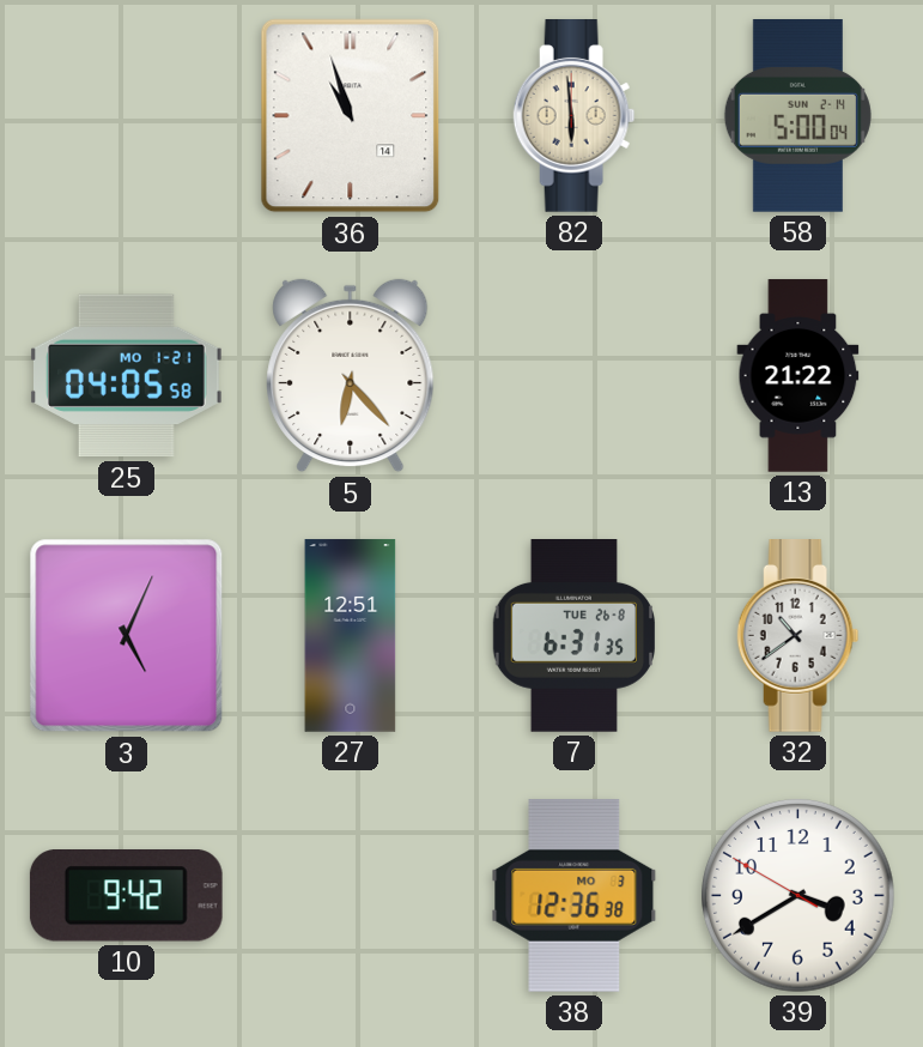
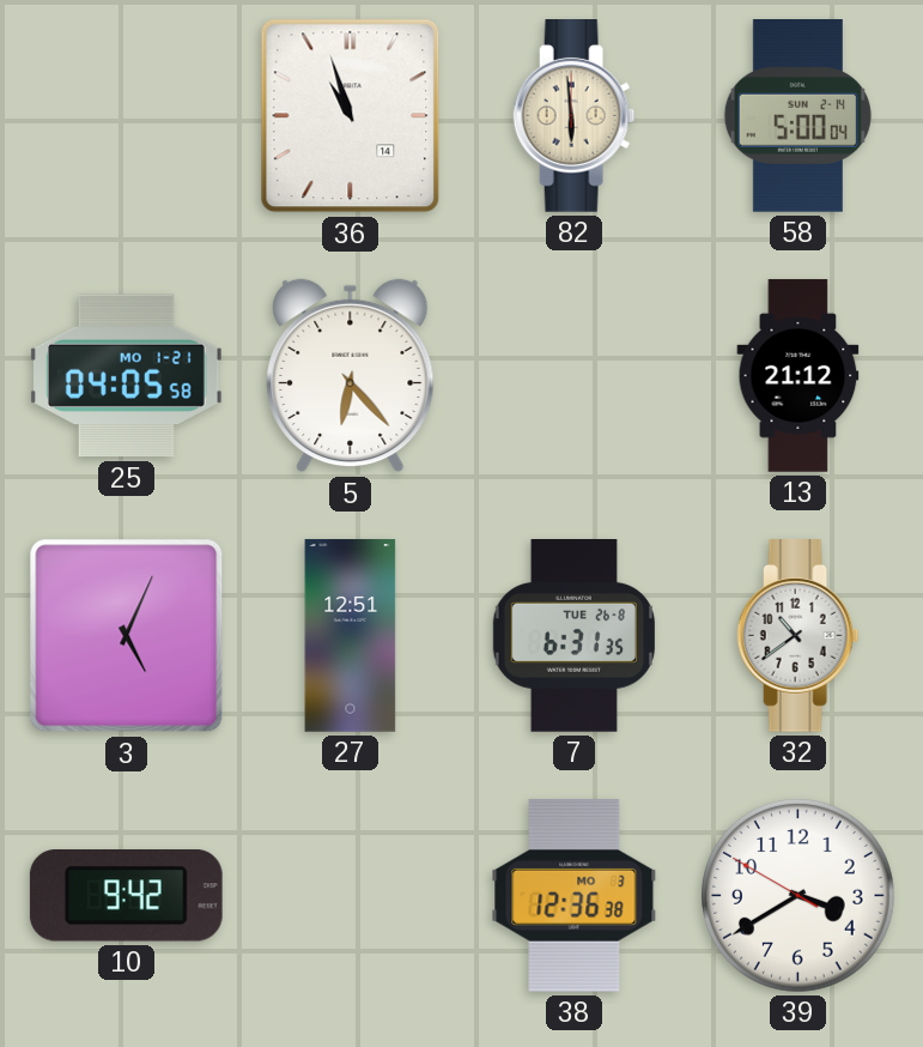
13: 21:22 -> 21:12 (798, 376)
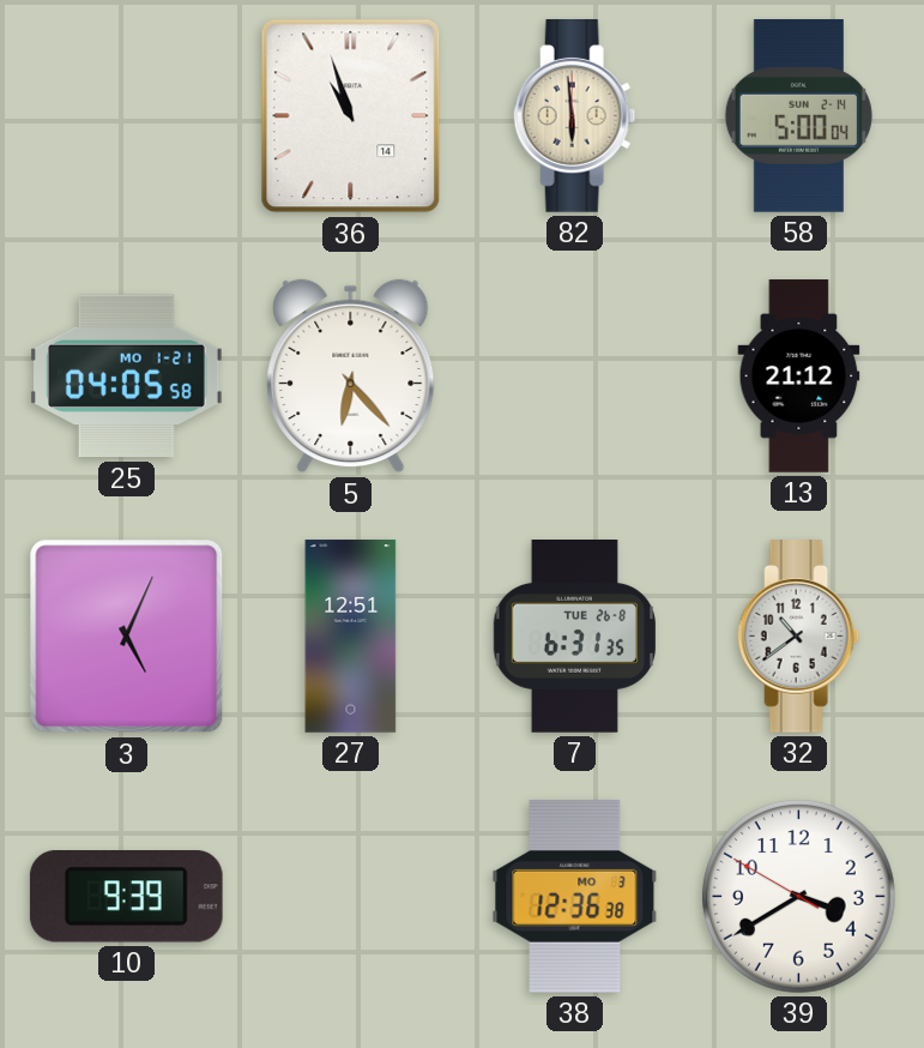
10: 9:42 -> 9:39 (126, 897)
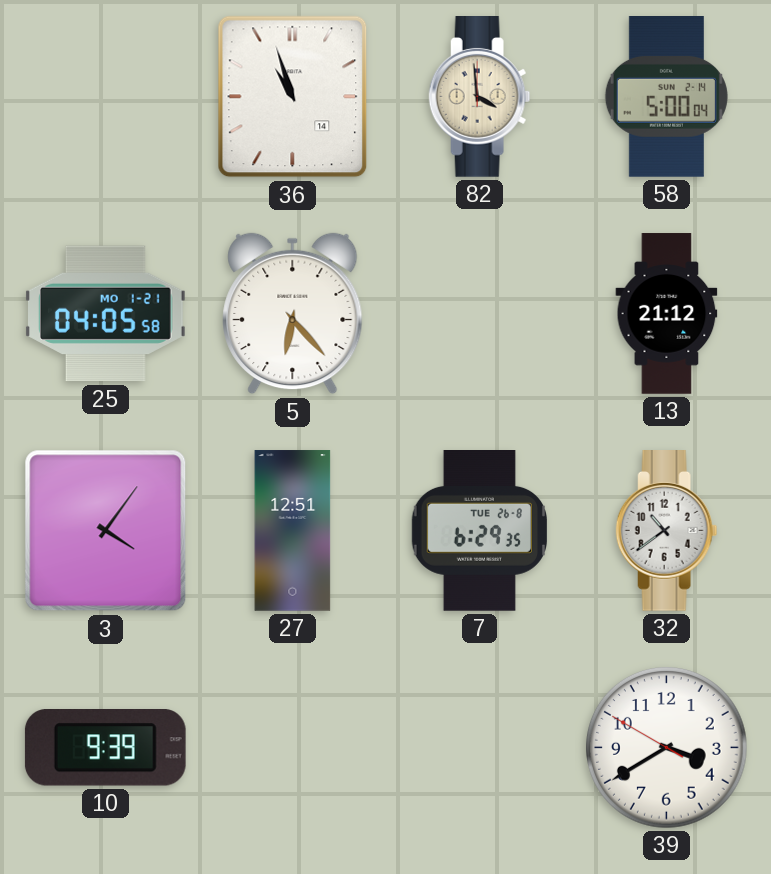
82: 5:59 -> 3:59 (480, 97)
3: 5:04 -> 4:06 (106, 531)
7: 6:31 -> 6:29 (479, 531)
38: 12:36 -> none (575, 896)
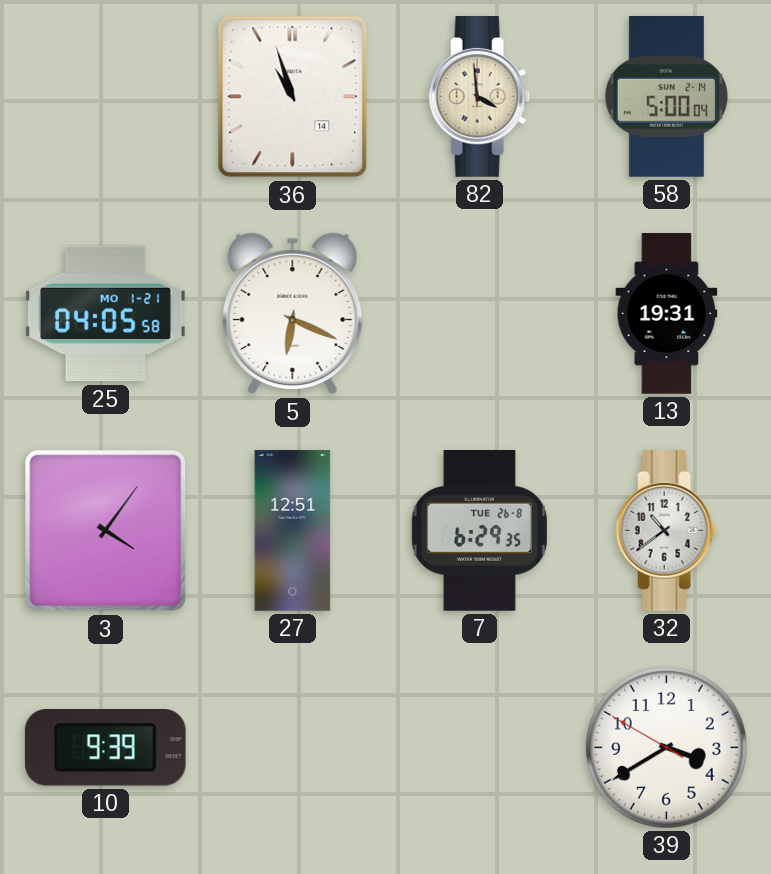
5: 6:23 -> 6:19 (293, 314)
13: 21:12 -> 19:31 (667, 314)
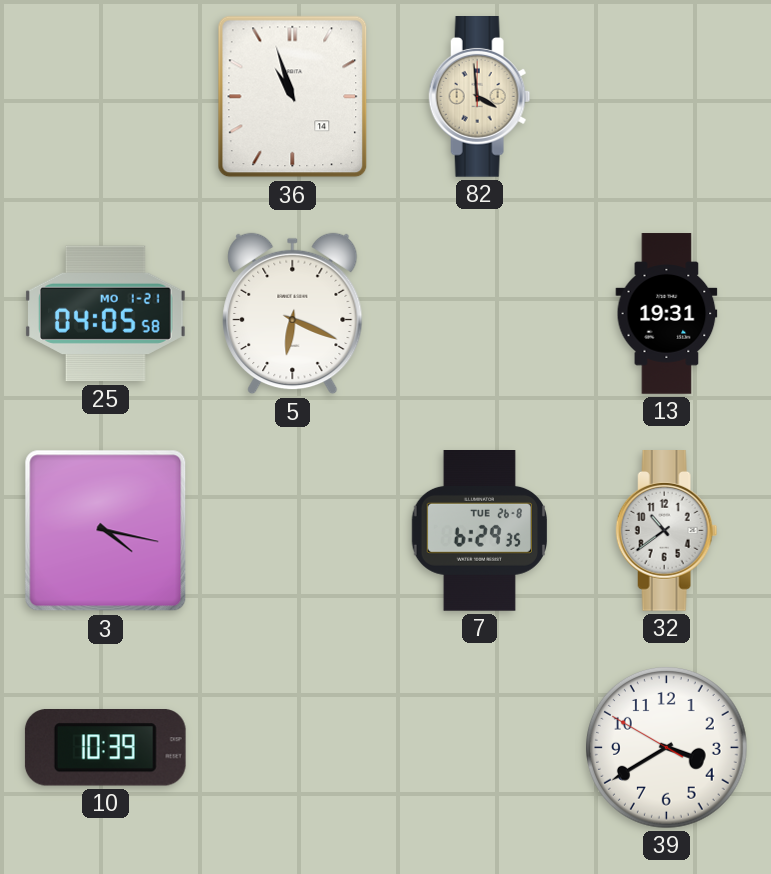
58: 5:00 -> none (666, 97)
3: 4:06 -> 4:17 (106, 531)
27: 12:51 -> none (293, 531)
10: 9:39 -> 10:39 (105, 748)
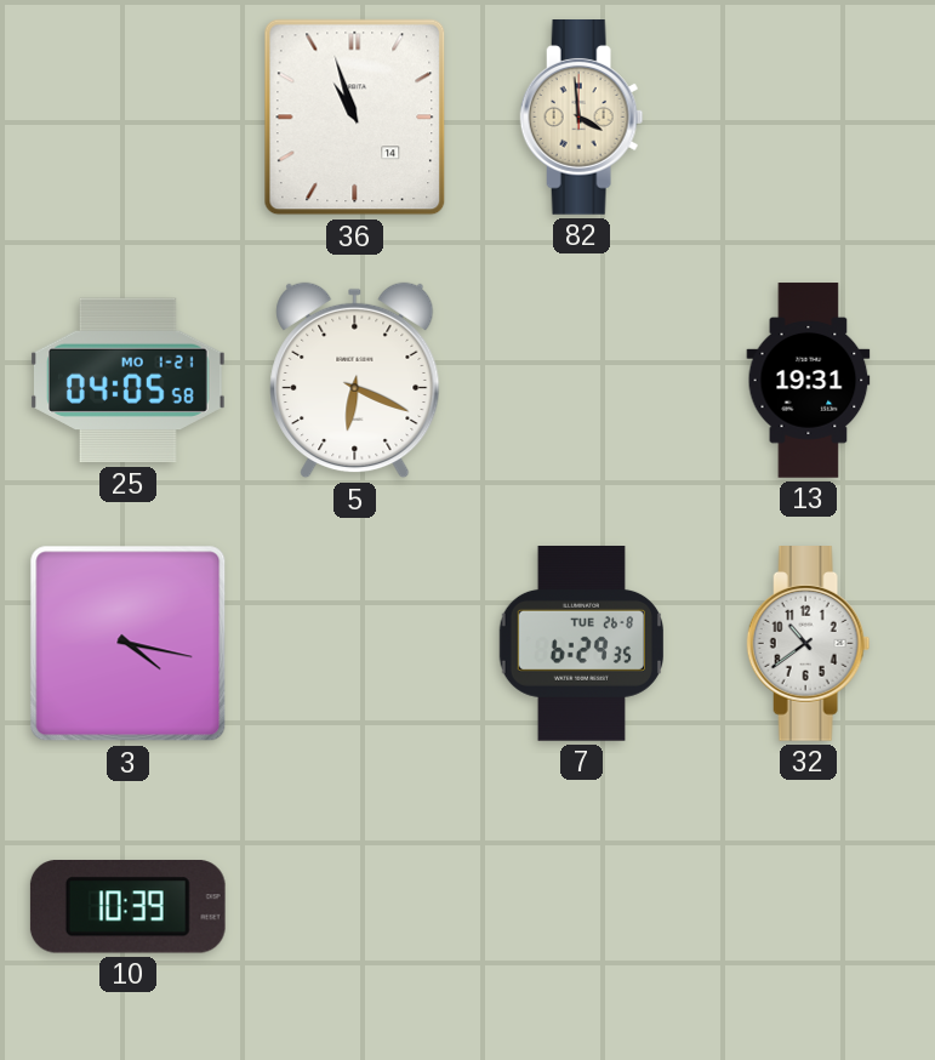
39: 3:39 -> none (667, 748)
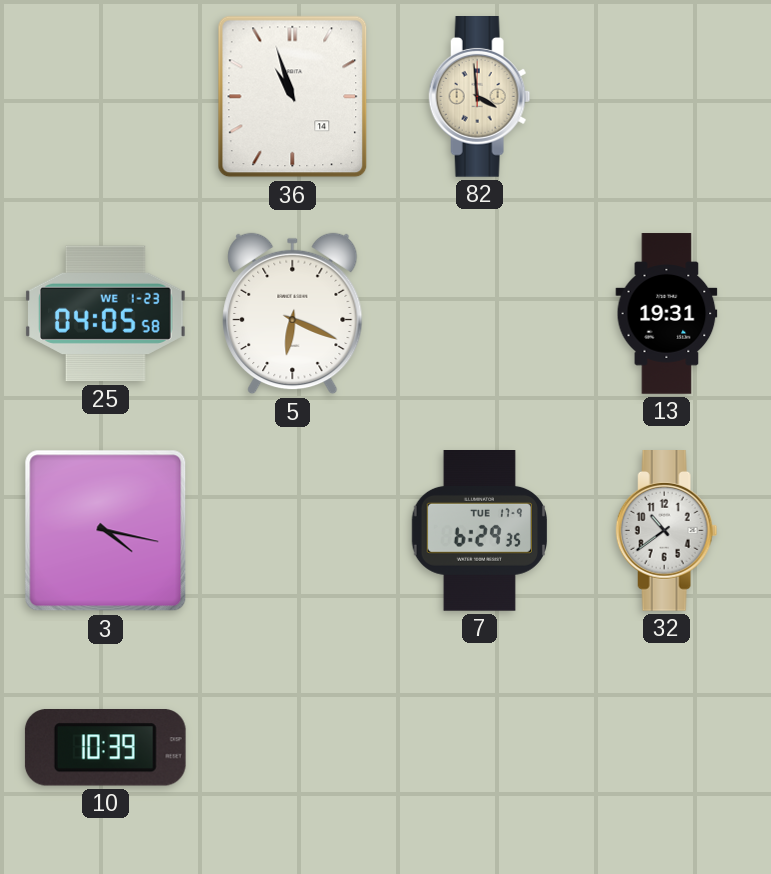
25 date: MO 1-21 -> WE 1-23 (105, 314)
7 date: TUE 26-8 -> TUE 17-9 (479, 531)
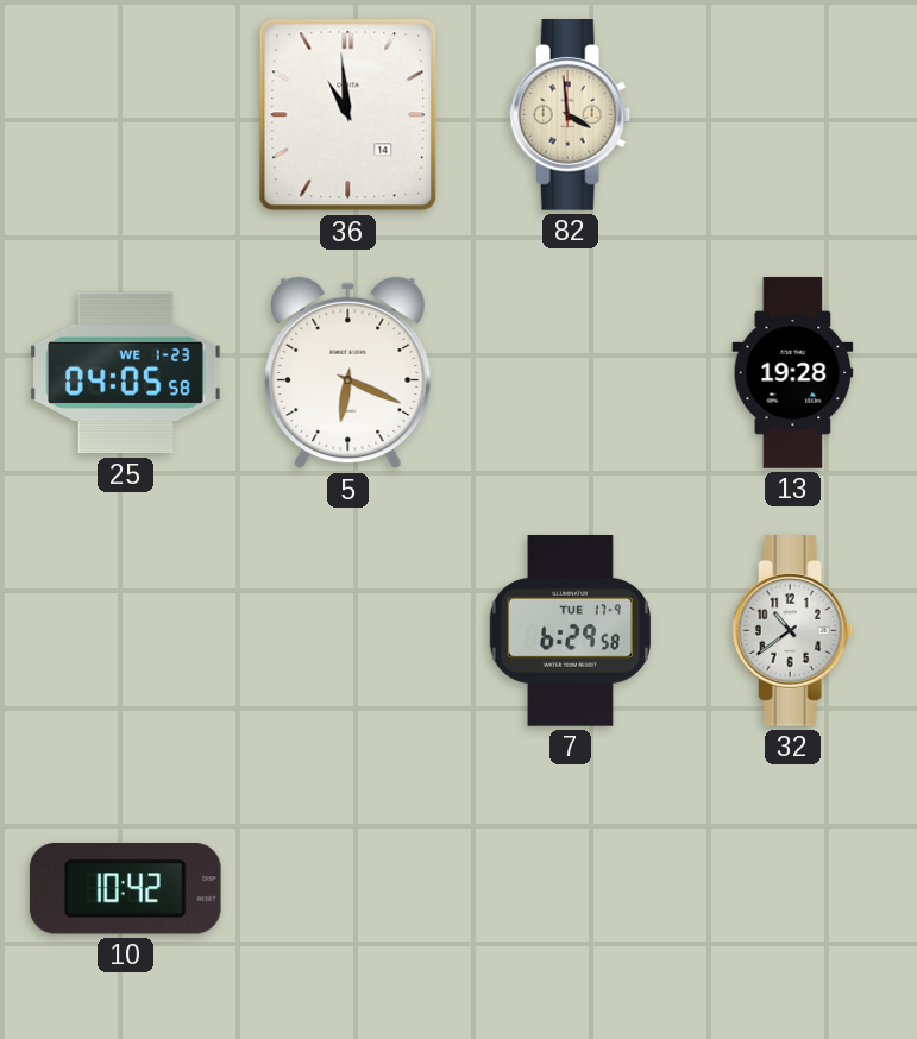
36: 10:57 -> 10:59 (348, 115)
13: 19:31 -> 19:28 (793, 373)
3: 4:17 -> none (106, 531)
7: 6:29:35 -> 6:29:58 (570, 631)
10: 10:39 -> 10:42 (125, 889)
